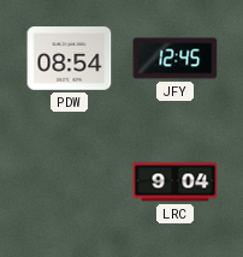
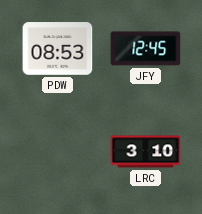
PDW: 08:54 -> 08:53 (58, 49)
LRC: 9:04 -> 3:10 (146, 152)
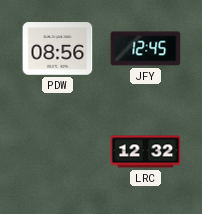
PDW: 08:53 -> 08:56 (58, 49)
LRC: 3:10 -> 12:32 (146, 152)
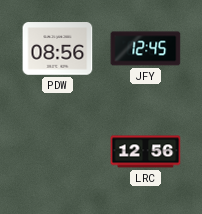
LRC: 12:32 -> 12:56 (146, 152)
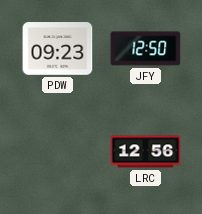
PDW: 08:56 -> 09:23 (58, 49)
JFY: 12:45 -> 12:50 (146, 49)
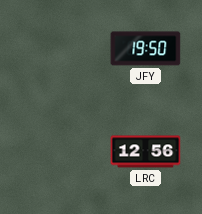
PDW: 09:23 -> none (58, 49)
JFY: 12:50 -> 19:50 (146, 49)
